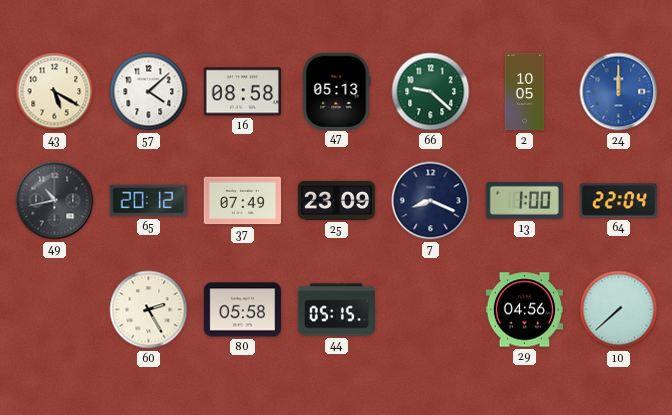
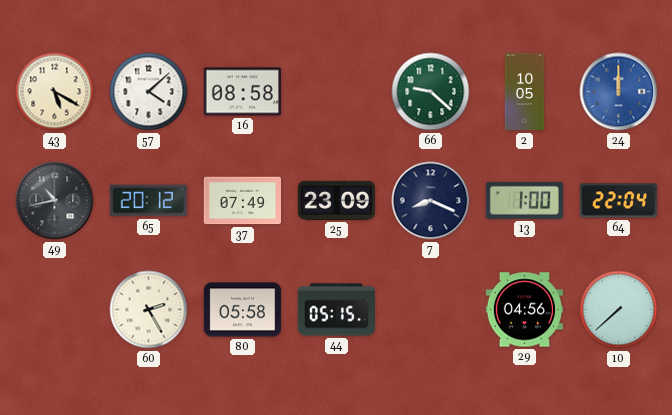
47: 05:13 -> none (336, 91)
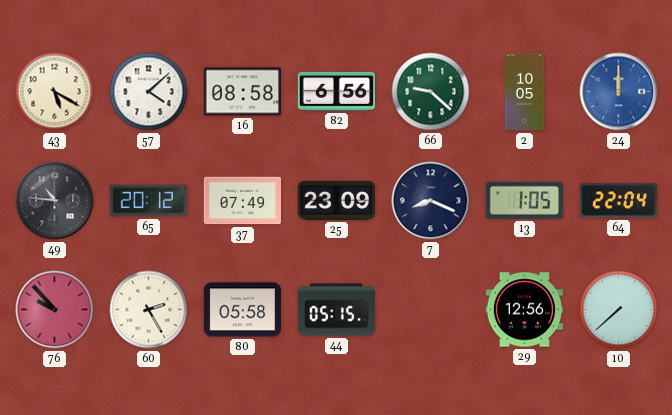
82: none -> 6:56 (336, 92)
49: 10:43 -> 10:46 (55, 201)
13: 1:00 -> 1:05 (524, 200)
76: none -> 9:53 (55, 310)
29: 04:56 -> 12:56 (524, 310)
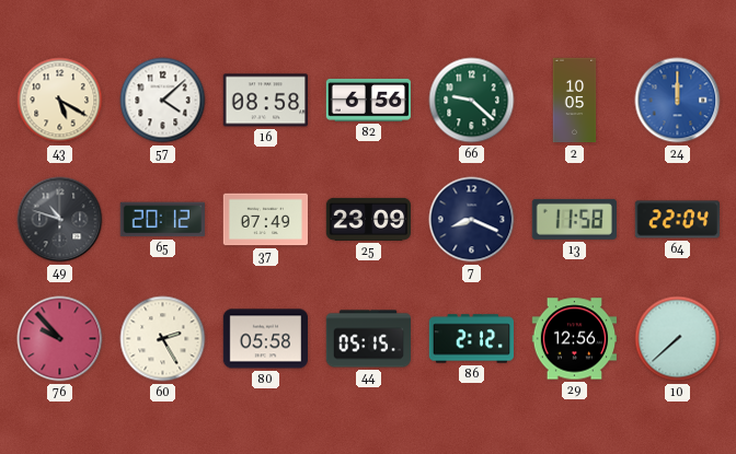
49: 10:46 -> 10:48 (60, 220)
13: 1:05 -> 11:58 (574, 219)
86: none -> 2:12 (471, 339)
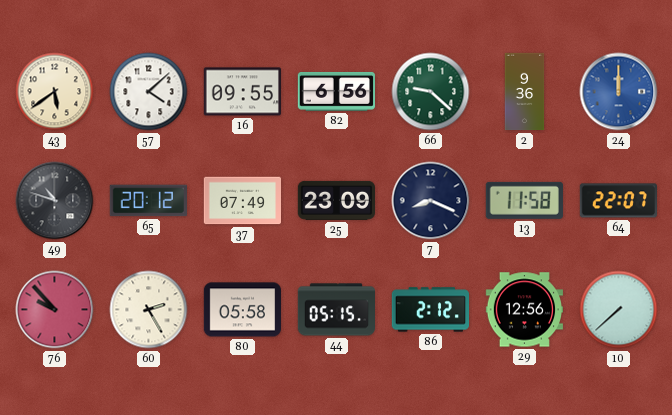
43: 5:20 -> 5:39 (55, 92)
16: 08:58 -> 09:55 (242, 92)
2: 10:05 -> 9:36 (525, 92)
64: 22:04 -> 22:07 (618, 201)
